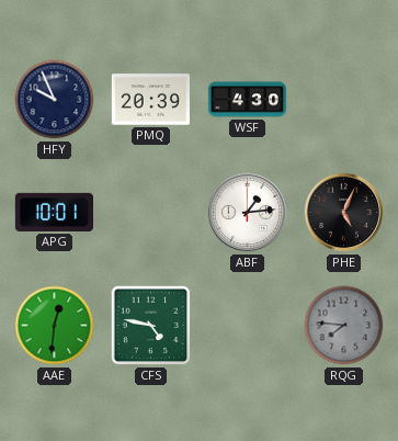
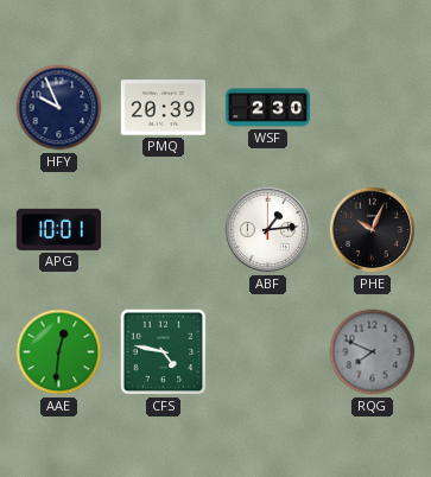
WSF: 4:30 -> 2:30 (268, 108)
PHE: 5:04 -> 10:04 (373, 230)
RQG: 7:46 -> 7:49 (373, 352)
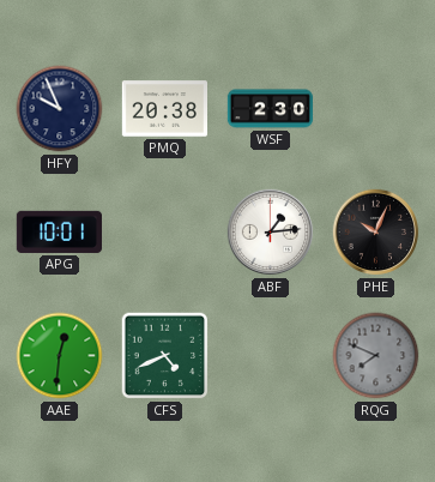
PMQ: 20:39 -> 20:38 (164, 109)
CFS: 4:47 -> 4:41 (165, 356)
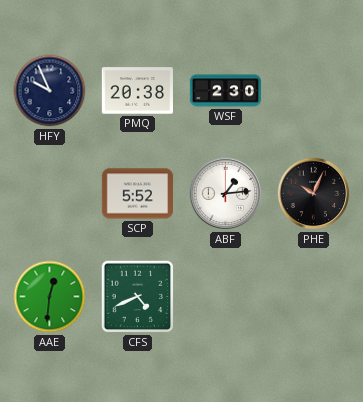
APG: 10:01 -> none (59, 231)
SCP: none -> 5:52 (137, 194)
RQG: 7:49 -> none (376, 356)
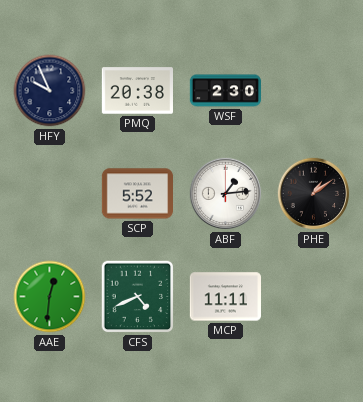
PHE: 10:04 -> 1:09 (314, 194)
MCP: none -> 11:11 (225, 297)
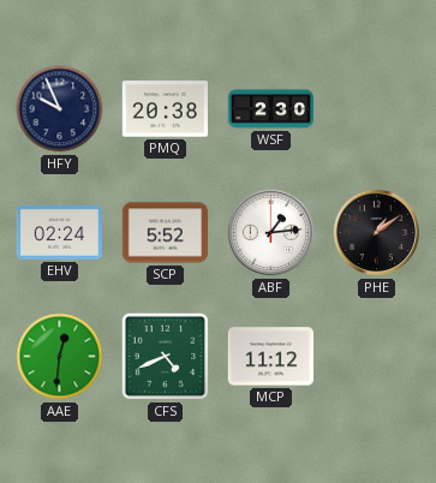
EHV: none -> 02:24 (59, 232)
MCP: 11:11 -> 11:12 (270, 357)
